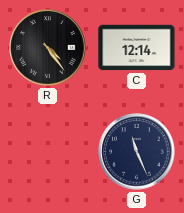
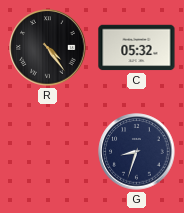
C: 12:14 -> 05:32 (137, 48)
G: 11:26 -> 8:33 (137, 152)
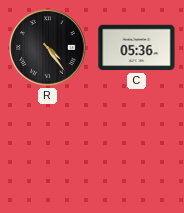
C: 05:32 -> 05:36 (137, 48)
G: 8:33 -> none (137, 152)
